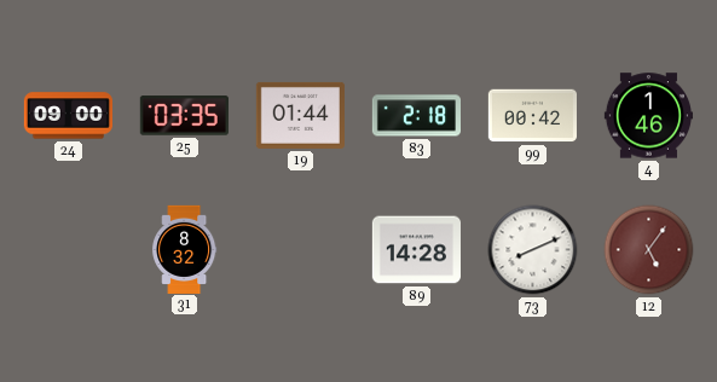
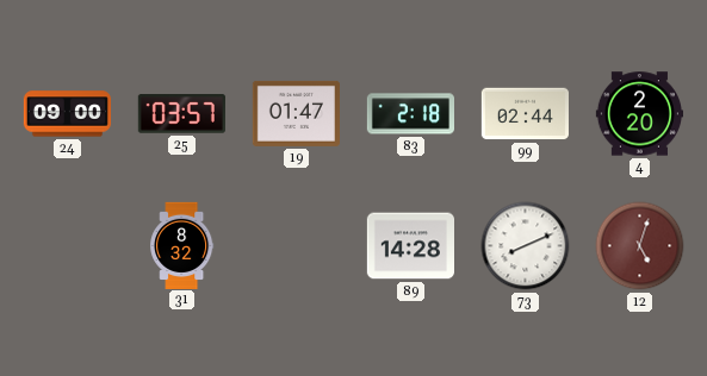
25: 03:35 -> 03:57 (181, 114)
19: 01:44 -> 01:47 (296, 113)
99: 00:42 -> 02:44 (525, 114)
4: 1:46 -> 2:20 (639, 114)
12: 5:06 -> 5:03 (640, 246)
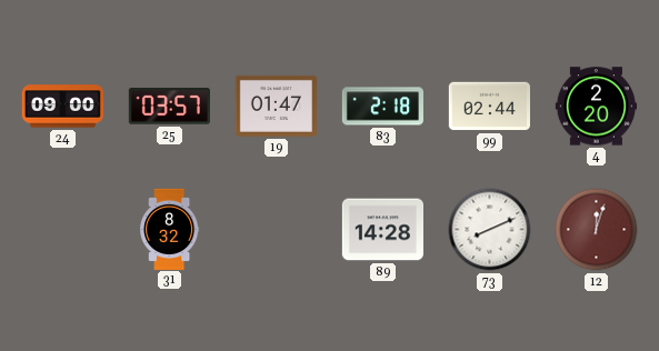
12: 5:03 -> 12:03 (597, 230)
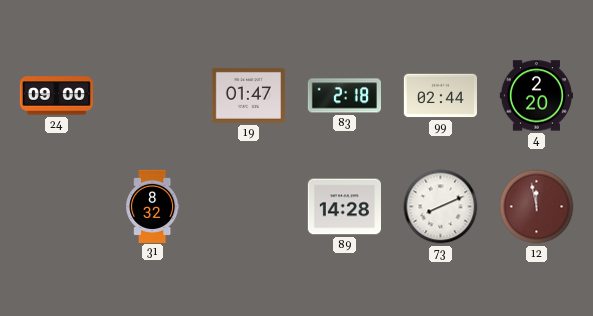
25: 03:57 -> none (169, 107)
12: 12:03 -> 11:58 (537, 207)
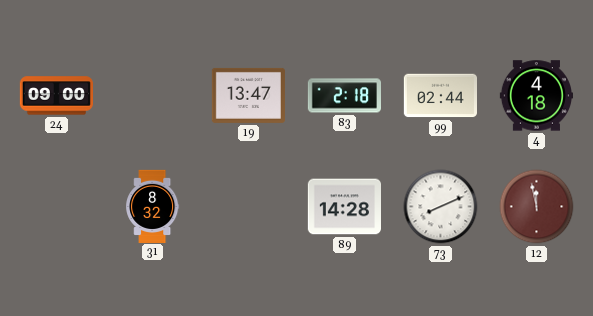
19: 01:47 -> 13:47 (248, 95)
4: 2:20 -> 4:18 (536, 96)
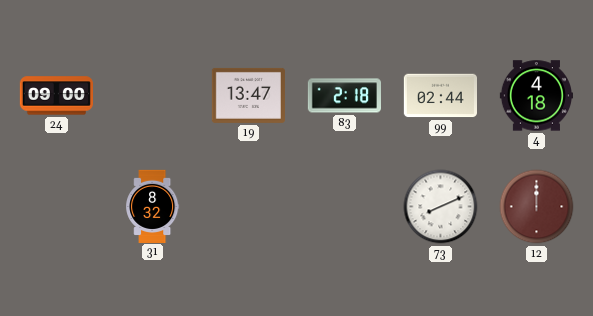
89: 14:28 -> none (344, 207)
12: 11:58 -> 12:00 (537, 207)
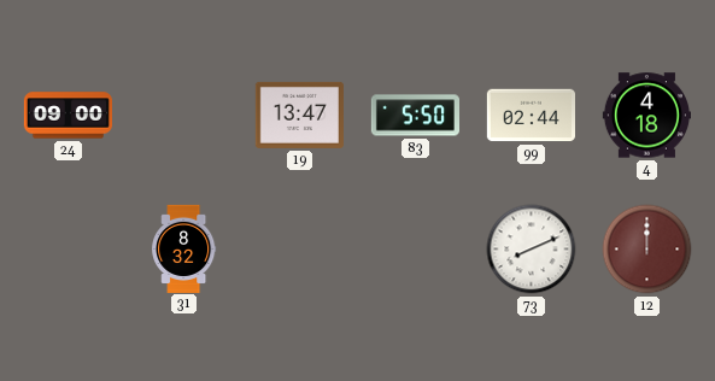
83: 2:18 -> 5:50 (415, 116)
